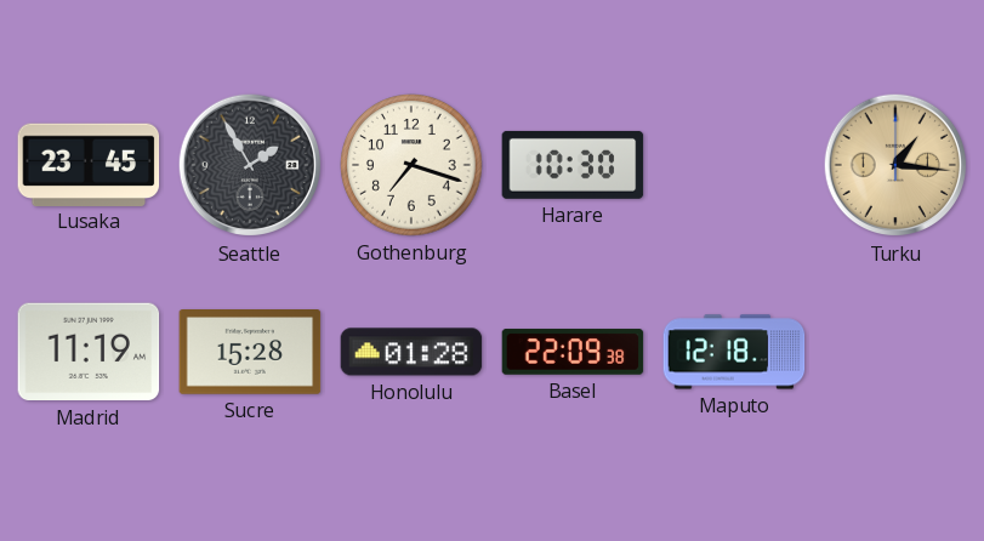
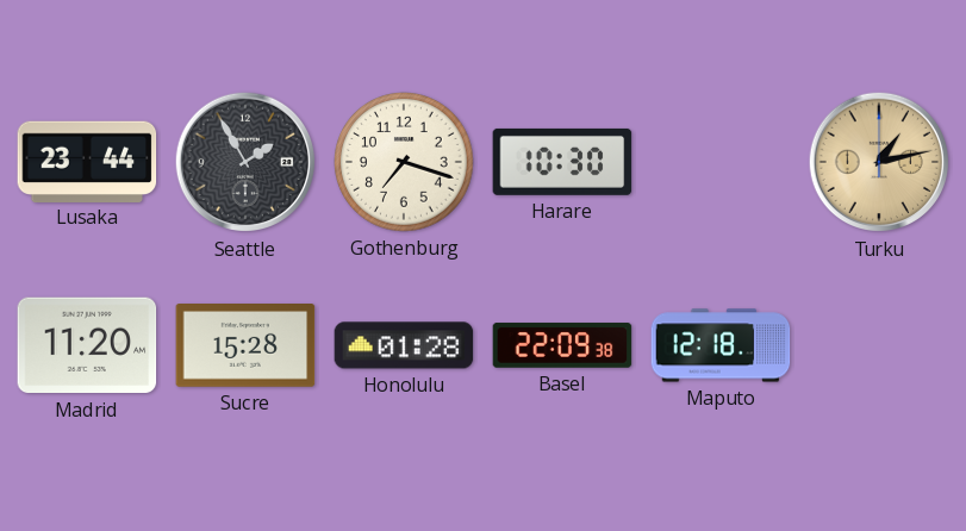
Lusaka: 23:45 -> 23:44 (87, 161)
Turku: 1:16 -> 1:13 (879, 162)
Madrid: 11:19 -> 11:20 (87, 345)
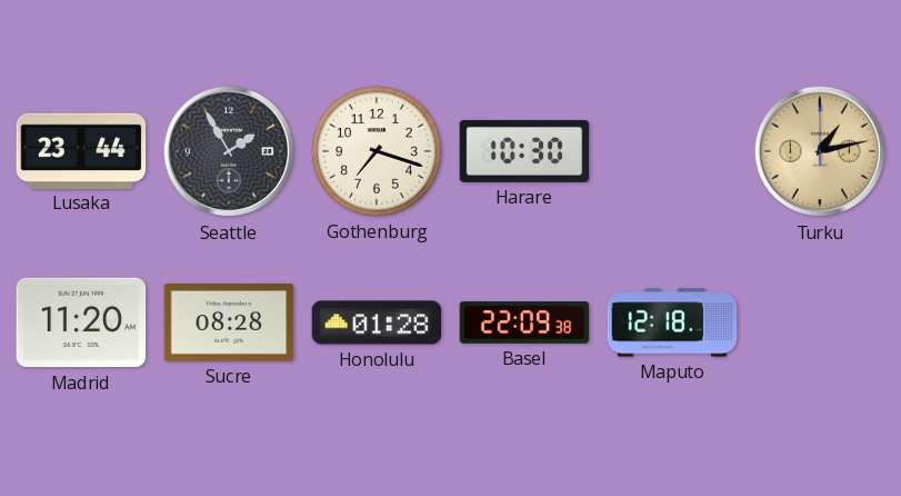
Sucre: 15:28 -> 08:28 (229, 324)
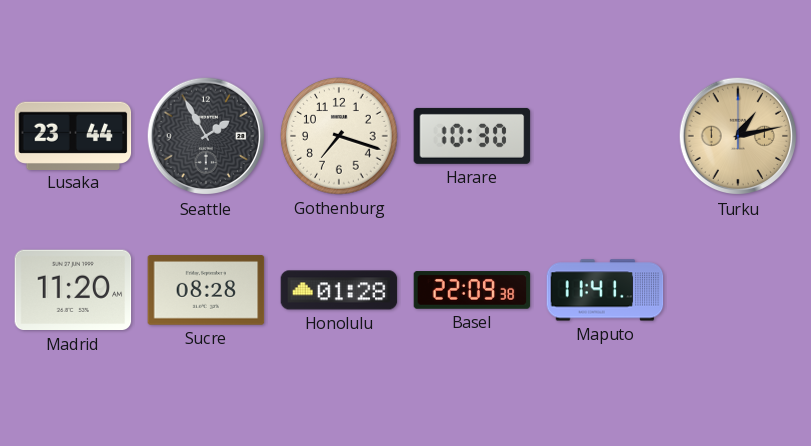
Maputo: 12:18 -> 11:41 (605, 290)
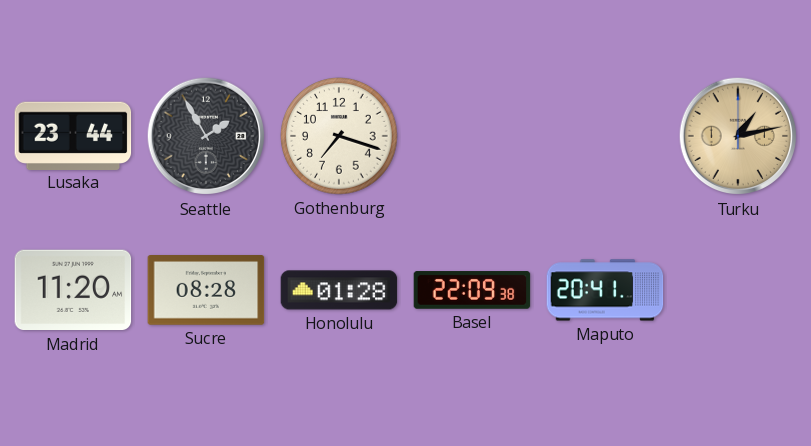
Harare: 10:30 -> none (472, 136)
Maputo: 11:41 -> 20:41 (605, 290)
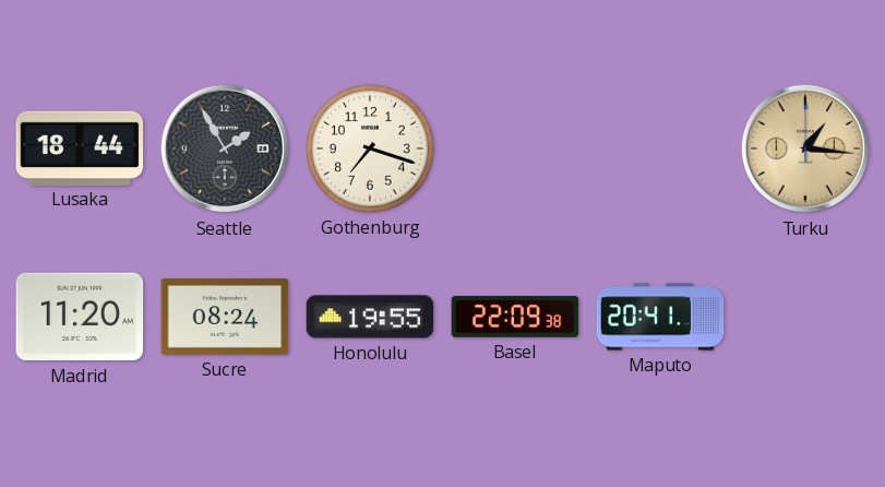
Lusaka: 23:44 -> 18:44 (80, 147)
Turku: 1:13 -> 1:16 (805, 149)
Sucre: 08:28 -> 08:24 (225, 318)
Honolulu: 01:28 -> 19:55 (370, 317)
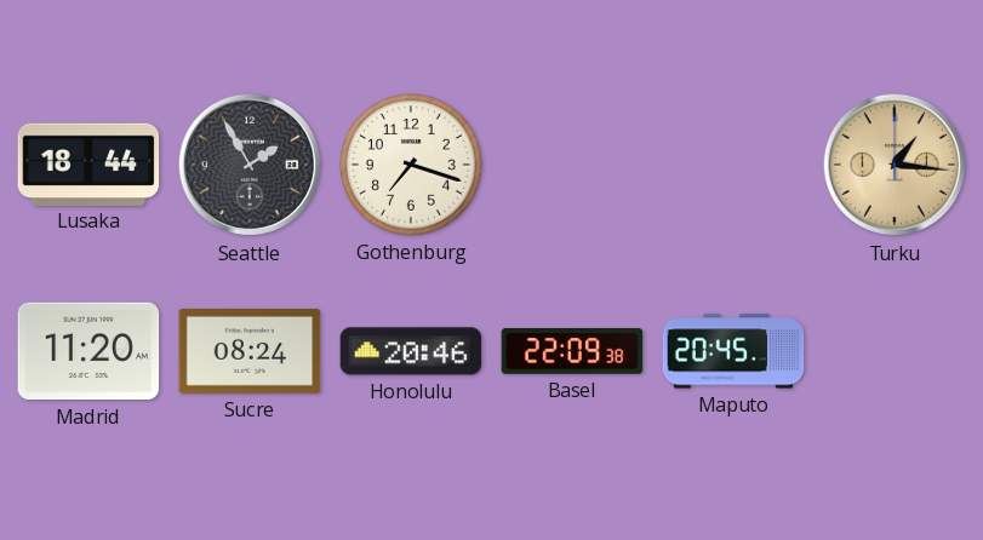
Honolulu: 19:55 -> 20:46 (411, 351)
Maputo: 20:41 -> 20:45 (733, 351)
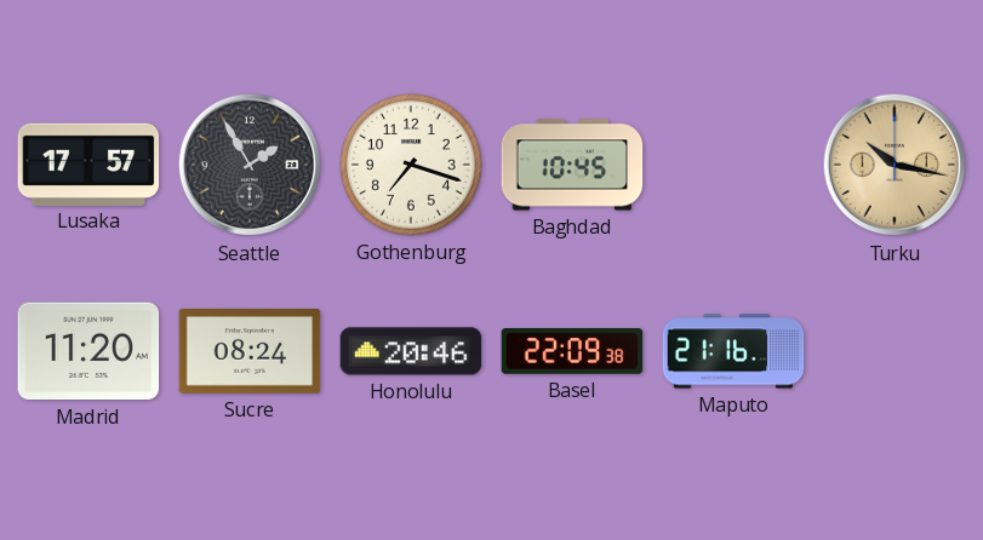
Lusaka: 18:44 -> 17:57 (88, 163)
Baghdad: none -> 10:45 (572, 165)
Turku: 1:16 -> 10:17 (895, 165)
Maputo: 20:45 -> 21:16 (733, 351)
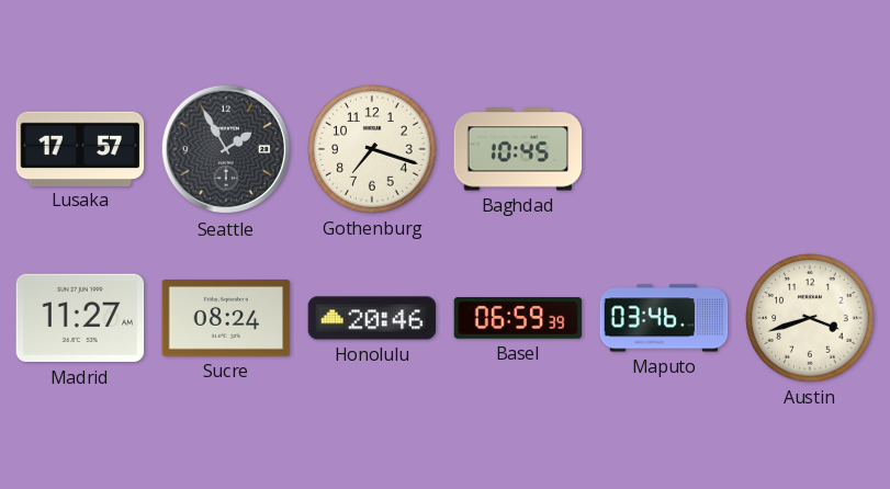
Turku: 10:17 -> none (895, 165)
Madrid: 11:20 -> 11:27 (80, 318)
Basel: 22:09 -> 06:59 (518, 318)
Maputo: 21:16 -> 03:46 (664, 318)
Austin: none -> 3:42 (810, 318)
